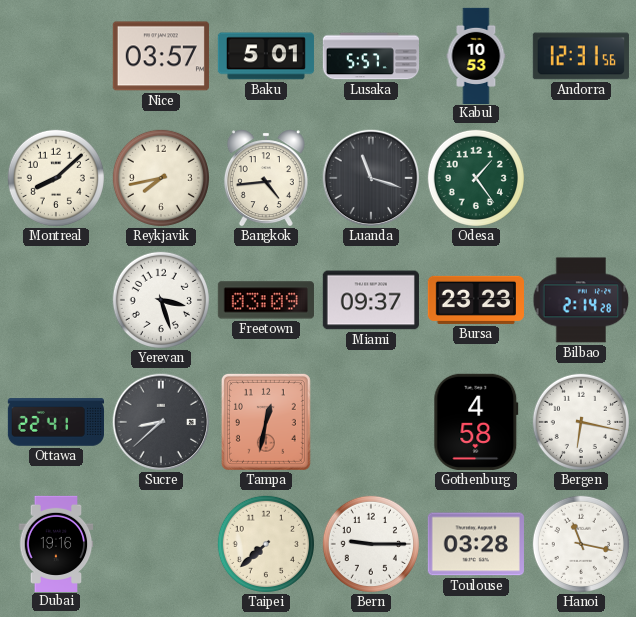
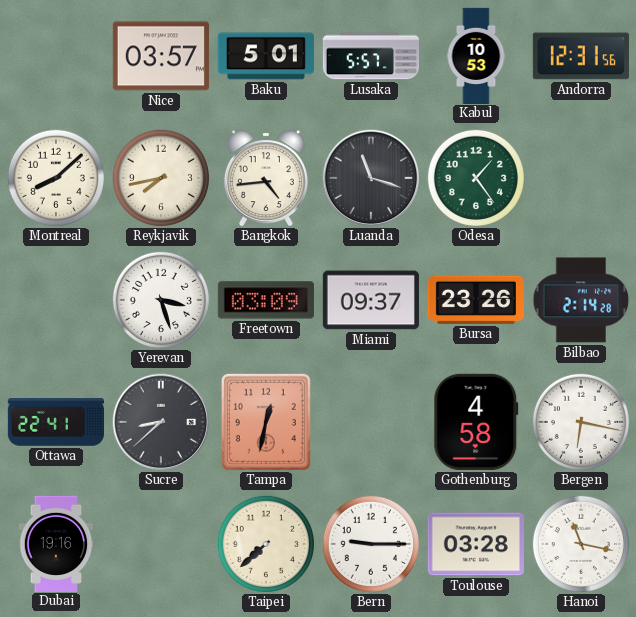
Bursa: 23:23 -> 23:26 (475, 300)
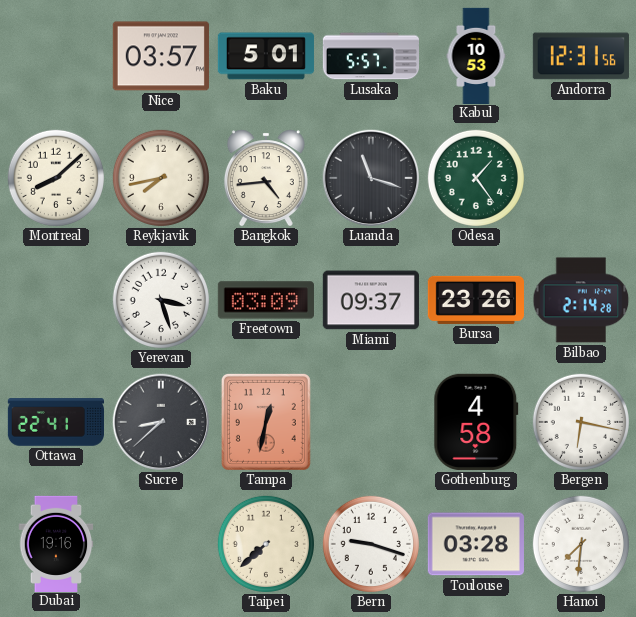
Bern: 9:15 -> 9:18 (371, 544)
Hanoi: 11:17 -> 7:31 (581, 544)
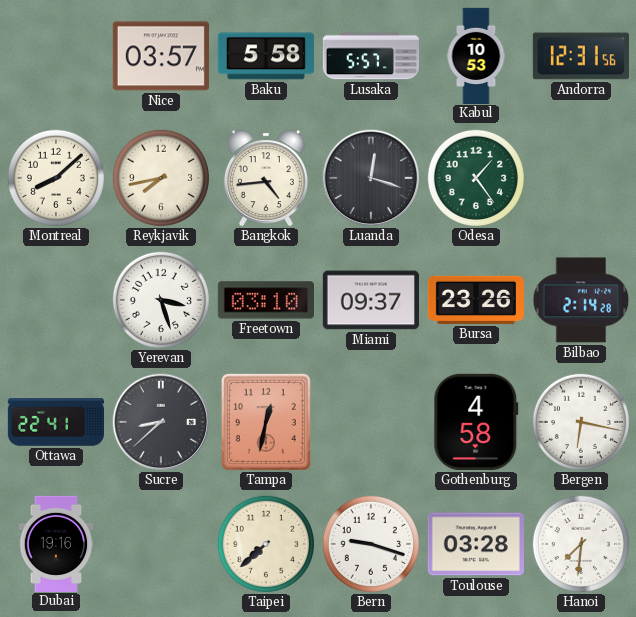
Baku: 5:01 -> 5:58 (266, 56)
Luanda: 11:18 -> 12:18 (371, 178)
Freetown: 03:09 -> 03:10 (266, 300)
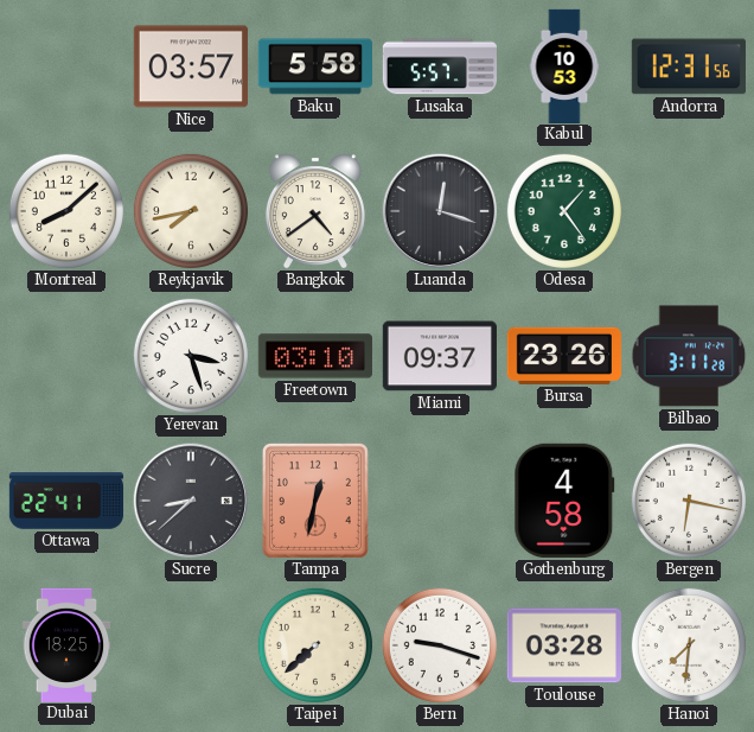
Bangkok: 4:44 -> 4:39 (315, 211)
Bilbao: 2:14 -> 3:11 (689, 356)
Dubai: 19:16 -> 18:25 (66, 644)
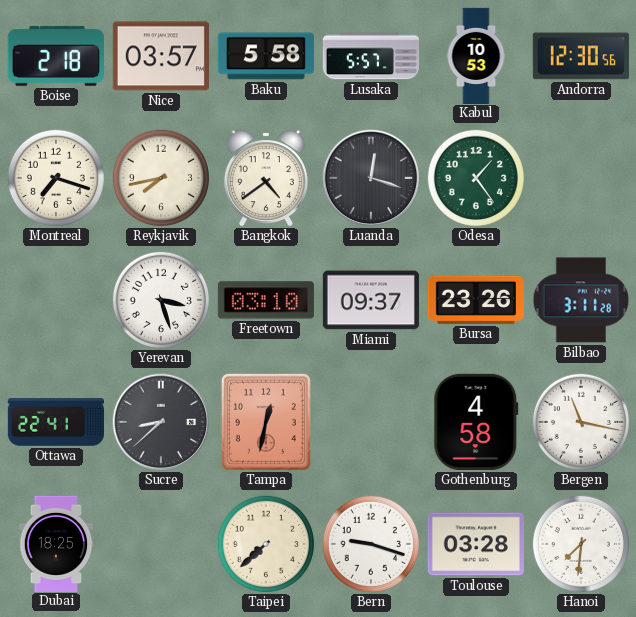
Boise: none -> 2:18 (56, 56)
Andorra: 12:31 -> 12:30 (581, 56)
Montreal: 8:08 -> 7:18 (56, 178)
Bergen: 6:17 -> 11:17 (581, 422)
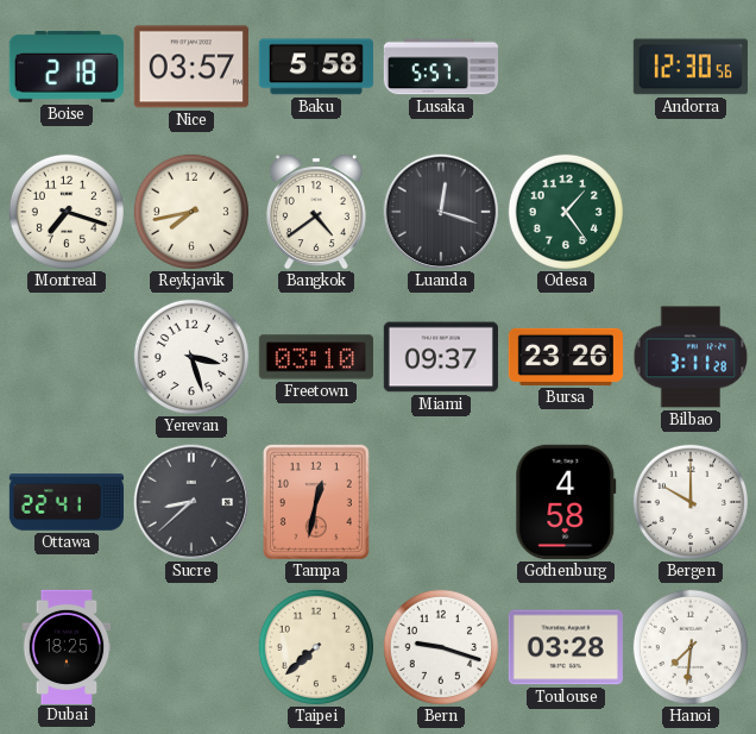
Kabul: 10:53 -> none (476, 55)
Bergen: 11:17 -> 10:00 (691, 502)
